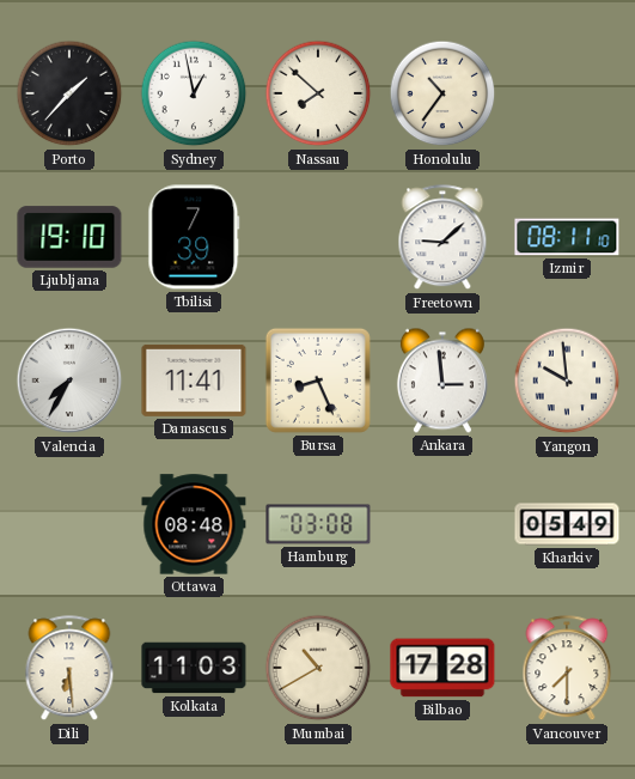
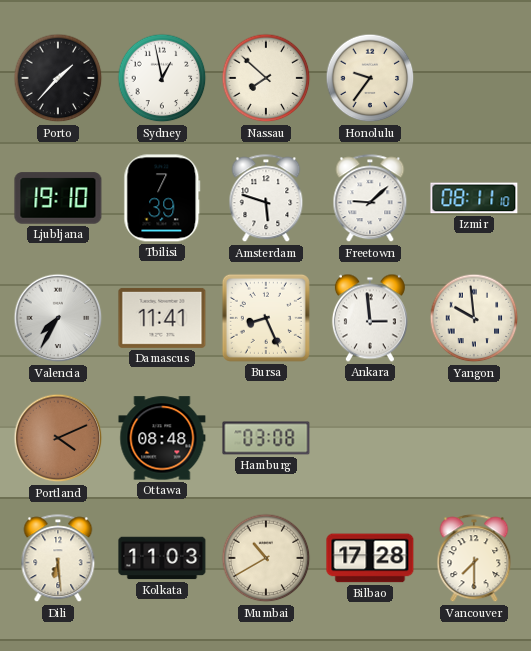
Honolulu: 10:36 -> 9:36 (370, 78)
Amsterdam: none -> 5:48 (266, 199)
Portland: none -> 4:11 (58, 438)
Kharkiv: 05:49 -> none (567, 524)
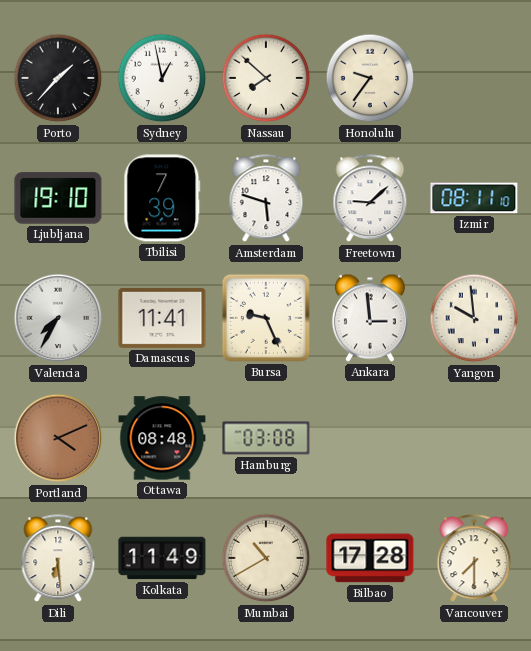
Bursa: 8:26 -> 9:26 (266, 318)
Kolkata: 11:03 -> 11:49 (162, 558)
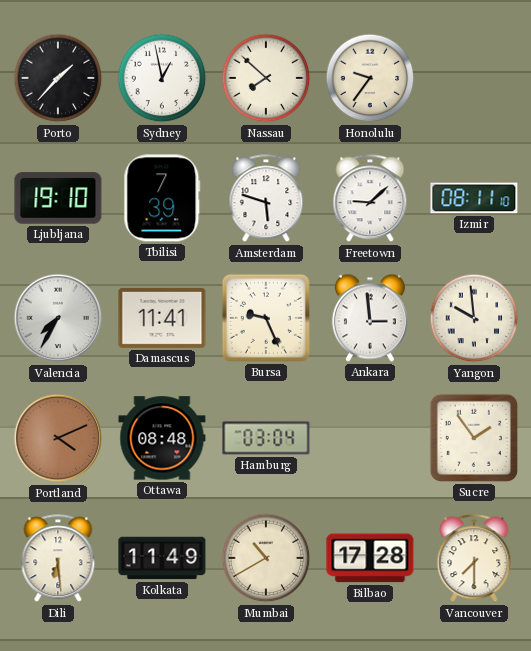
Hamburg: 03:08 -> 03:04 (266, 438)
Sucre: none -> 1:54 (474, 438)
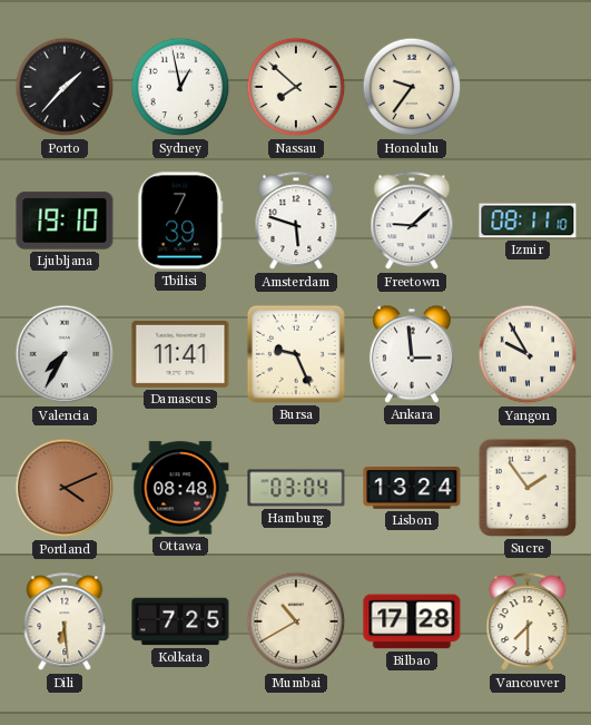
Yangon: 9:59 -> 9:55 (528, 354)
Lisbon: none -> 13:24 (412, 488)
Kolkata: 11:49 -> 7:25 (180, 621)
